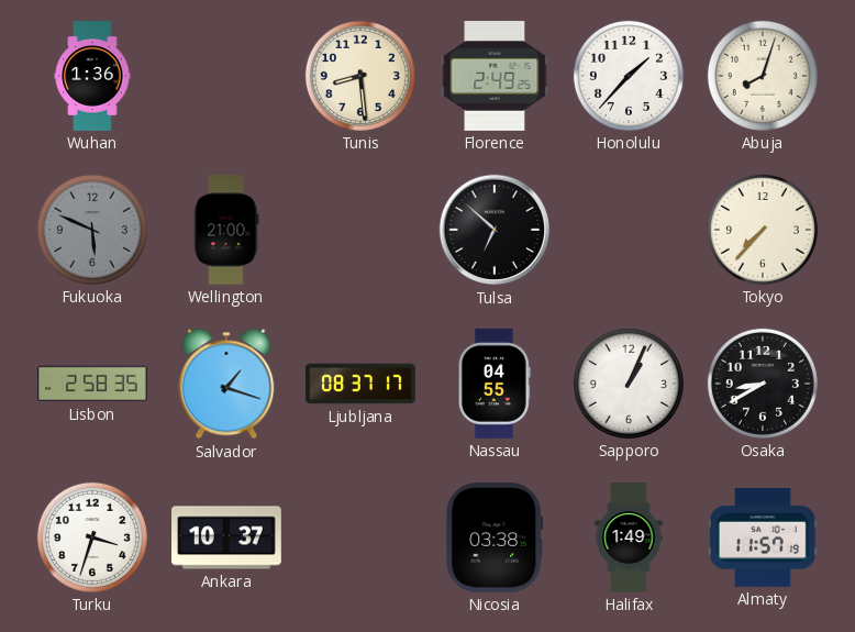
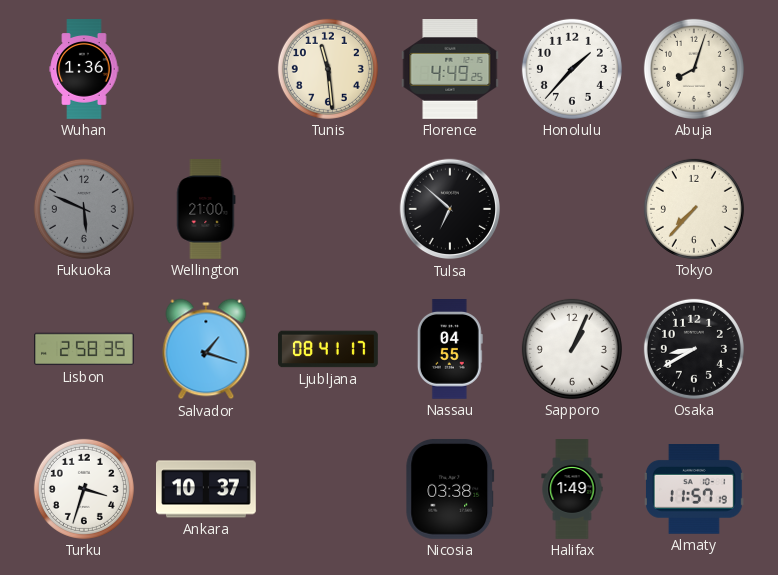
Tunis: 8:29 -> 11:29 (328, 69)
Florence: 2:49 -> 4:49 (450, 70)
Ljubljana: 08:37 -> 08:41 (328, 349)
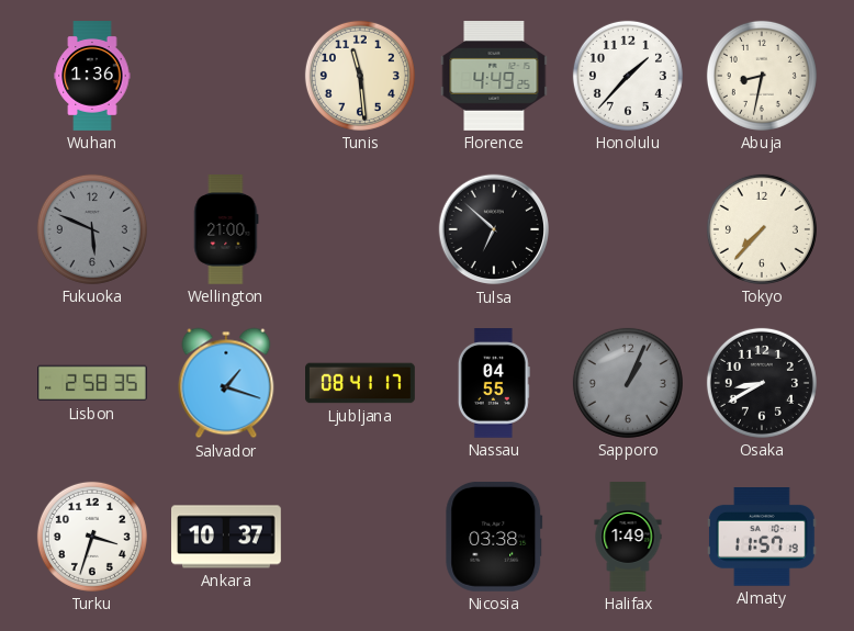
Abuja: 8:03 -> 8:32 (762, 76)
Sapporo dial: white -> grey (628, 383)
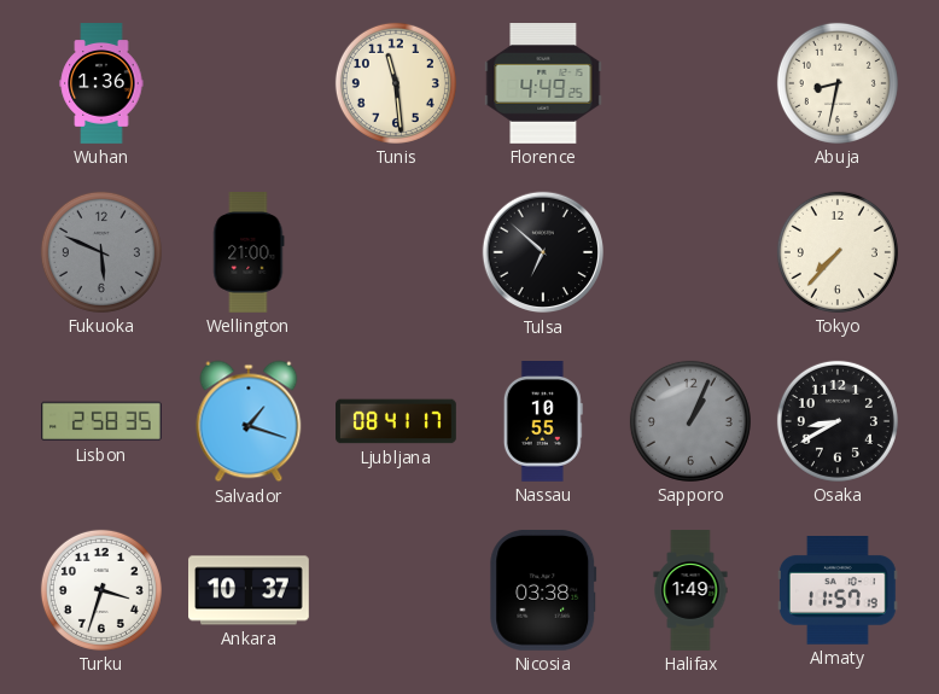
Honolulu: 1:37 -> none (628, 76)
Nassau: 04:55 -> 10:55 (543, 422)
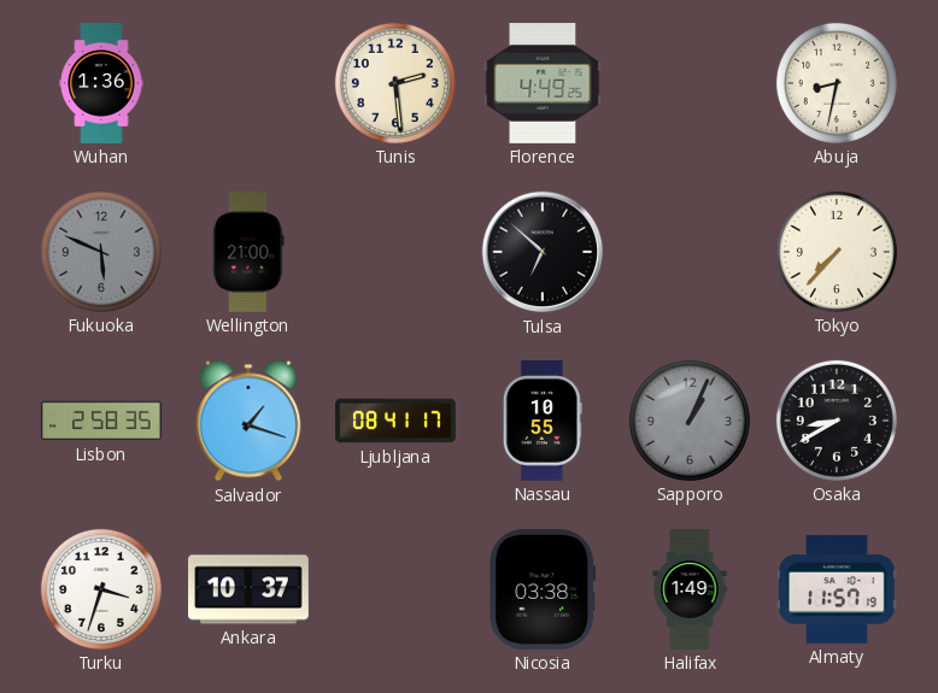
Tunis: 11:29 -> 2:29 (395, 83)
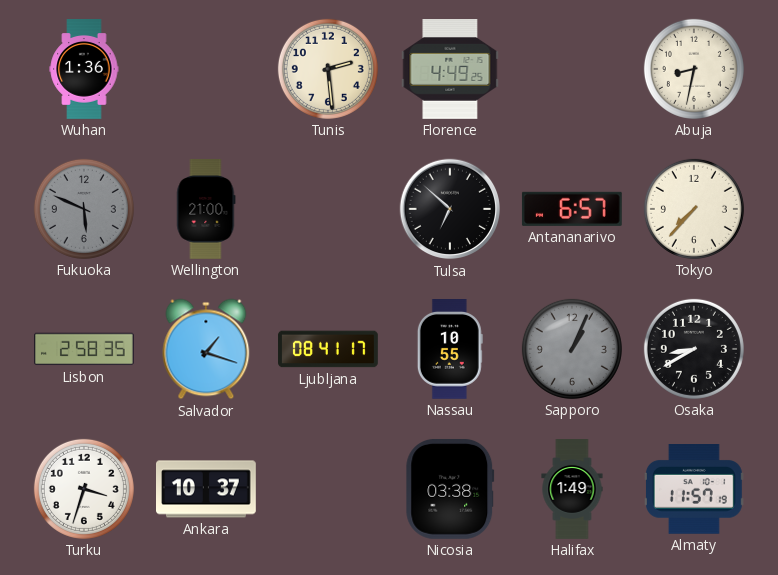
Antananarivo: none -> 6:57 (572, 209)
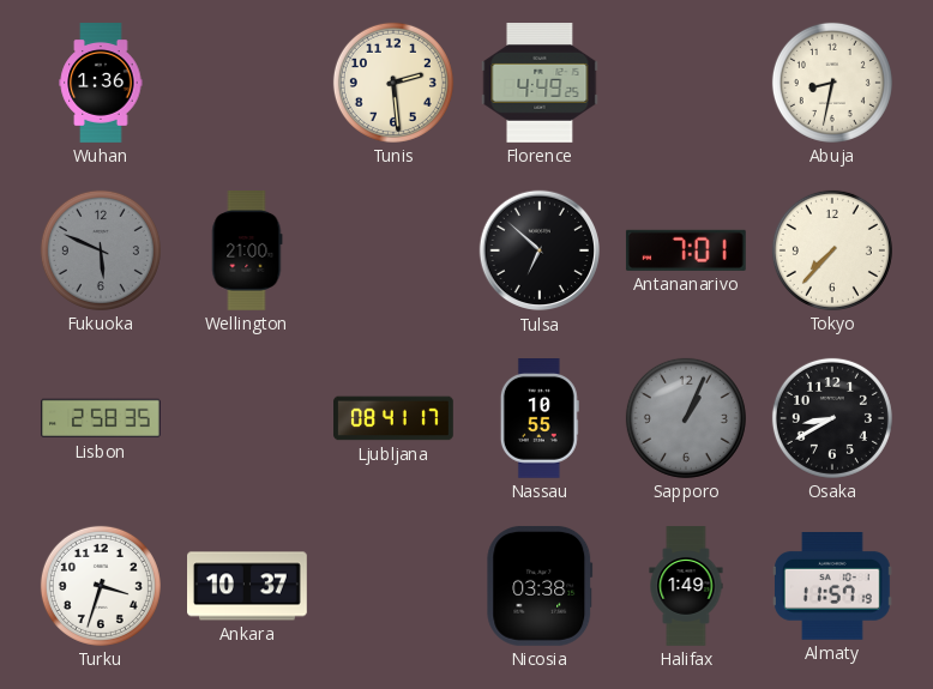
Antananarivo: 6:57 -> 7:01 (686, 250)
Salvador: 1:18 -> none (206, 349)
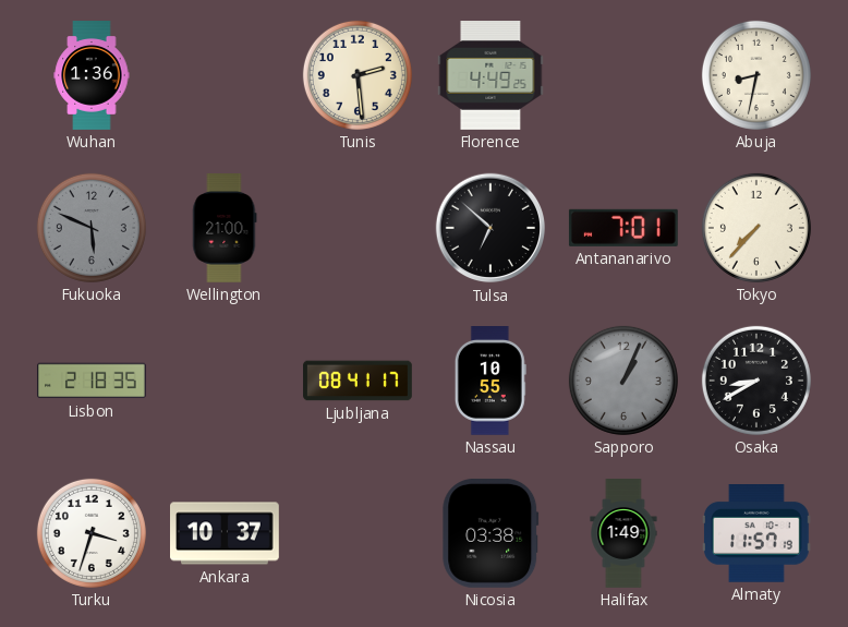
Lisbon: 2:58 -> 2:18 (93, 381)
